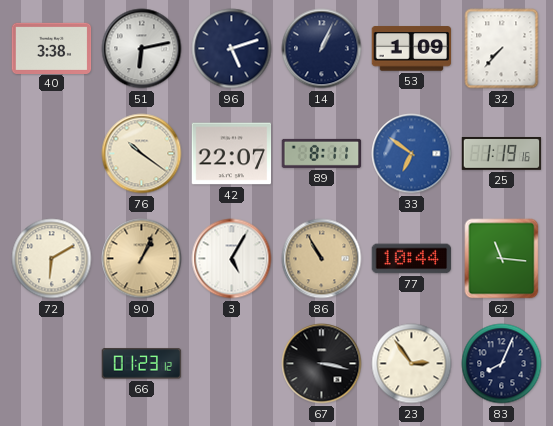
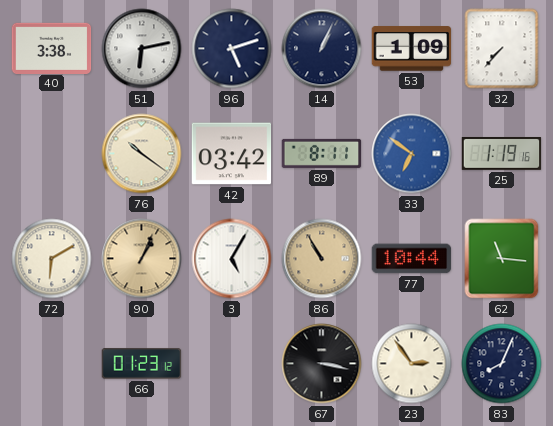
42: 22:07 -> 03:42 (232, 154)
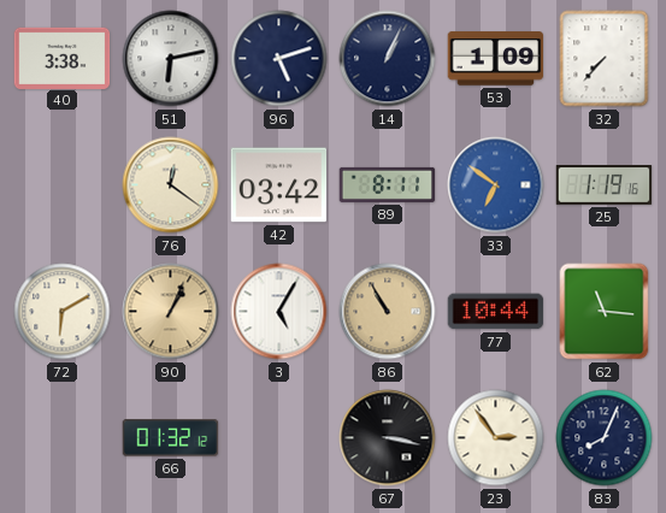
76: 10:21 -> 12:21 (171, 185)
66: 01:23 -> 01:32 (171, 438)
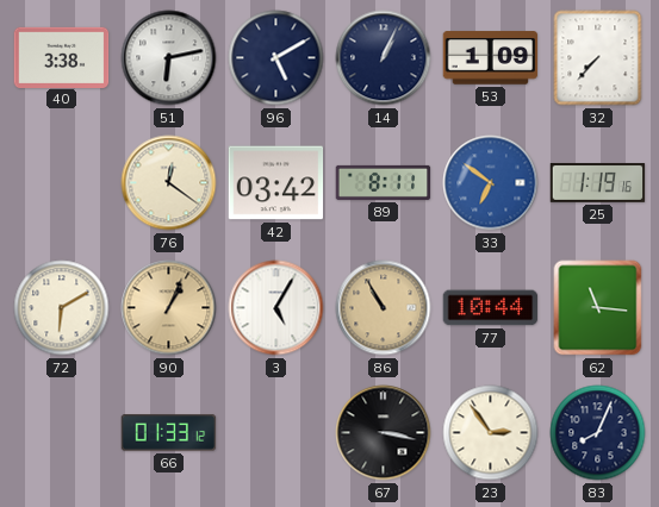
96: 5:12 -> 5:10 (276, 58)
66: 01:32 -> 01:33 (169, 433)
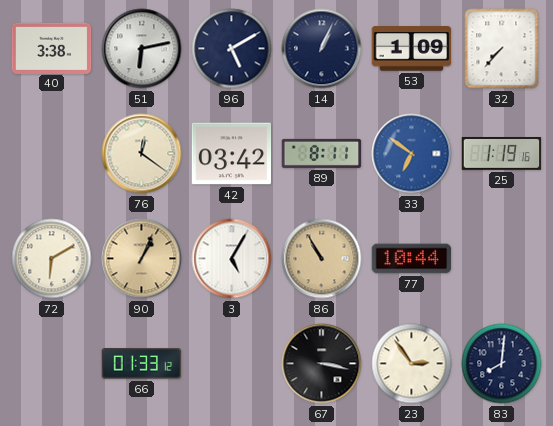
62: 11:16 -> none (598, 308)
83: 8:04 -> 8:01 (502, 364)
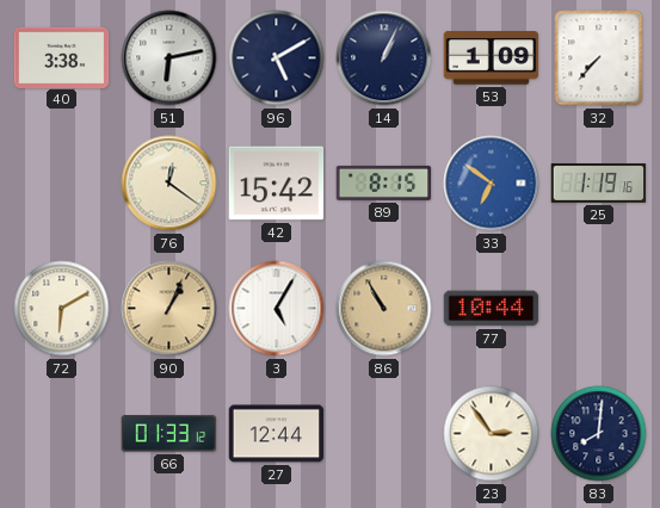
42: 03:42 -> 15:42 (277, 184)
89: 8:11 -> 8:15 (384, 182)
27: none -> 12:44 (277, 434)
67: 3:17 -> none (322, 364)
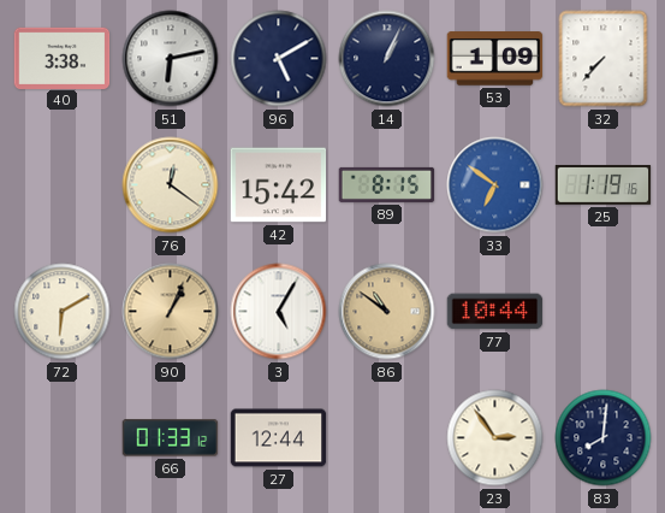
86: 10:55 -> 10:51 (387, 312)
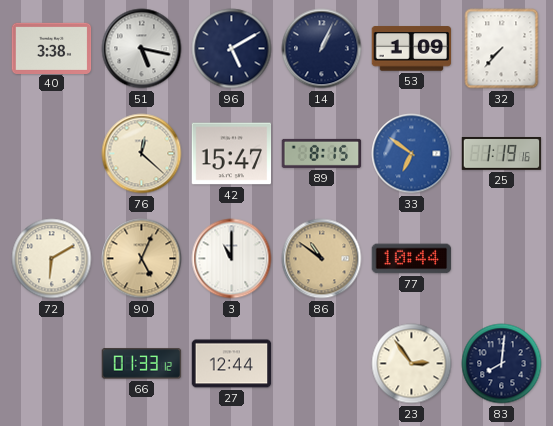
51: 6:13 -> 5:17 (142, 49)
76: 12:21 -> 12:22 (142, 154)
42: 15:42 -> 15:47 (232, 154)
90: 1:04 -> 5:04 (142, 259)
3: 5:05 -> 11:00 (232, 259)
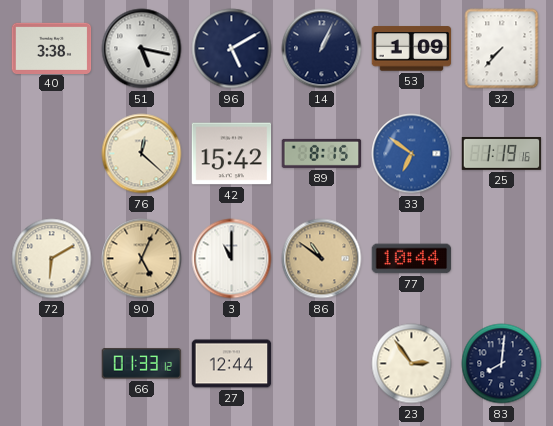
42: 15:47 -> 15:42 (232, 154)
